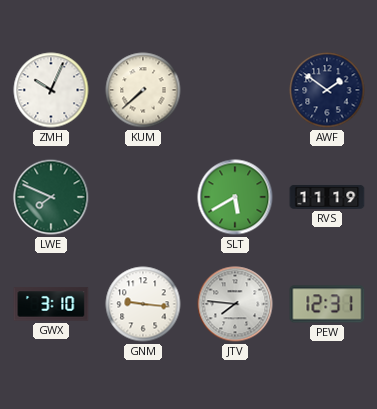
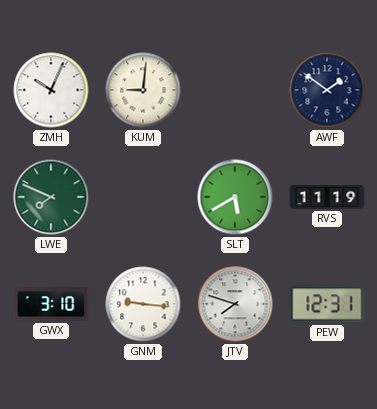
KUM: 7:38 -> 9:01 (143, 90)
JTV: 7:46 -> 7:48 (235, 304)
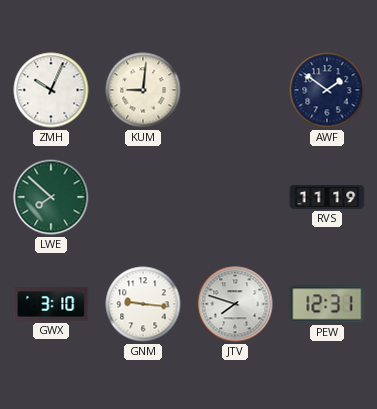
LWE: 7:49 -> 7:52 (51, 197)
SLT: 5:40 -> none (235, 197)
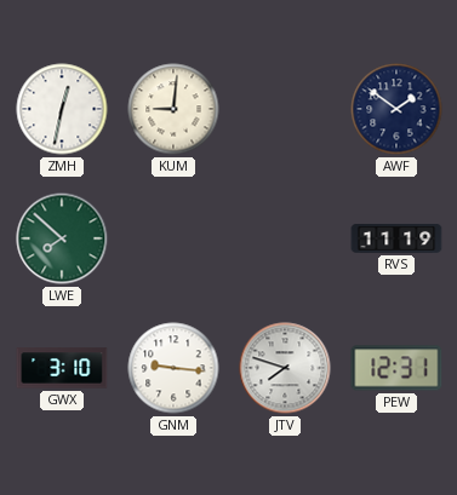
ZMH: 10:04 -> 12:32 (62, 109)
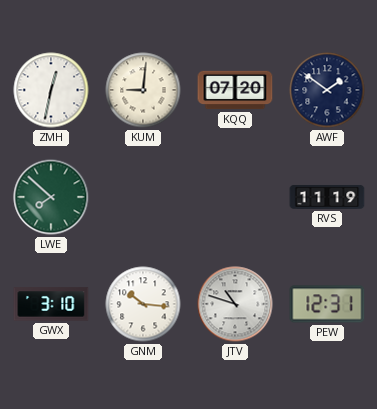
KQQ: none -> 07:20 (235, 90)
GNM: 9:16 -> 10:16 (143, 304)
JTV: 7:48 -> 10:48 (235, 304)
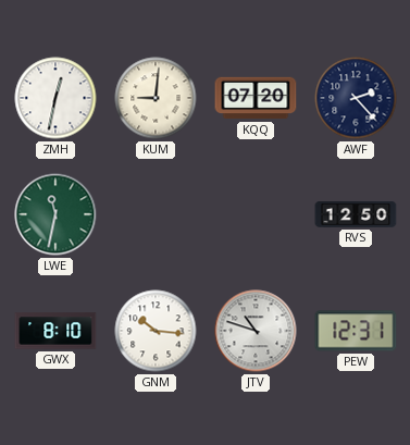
AWF: 1:51 -> 2:23 (356, 98)
LWE: 7:52 -> 11:32 (55, 214)
RVS: 11:19 -> 12:50 (356, 214)
GWX: 3:10 -> 8:10 (55, 331)
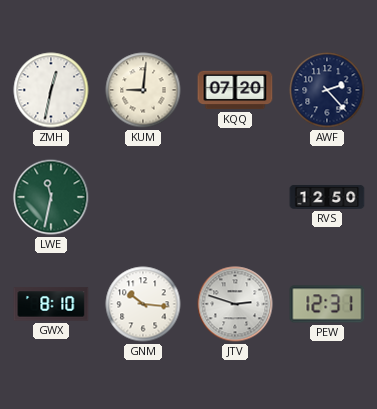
JTV: 10:48 -> 2:48 (235, 304)
